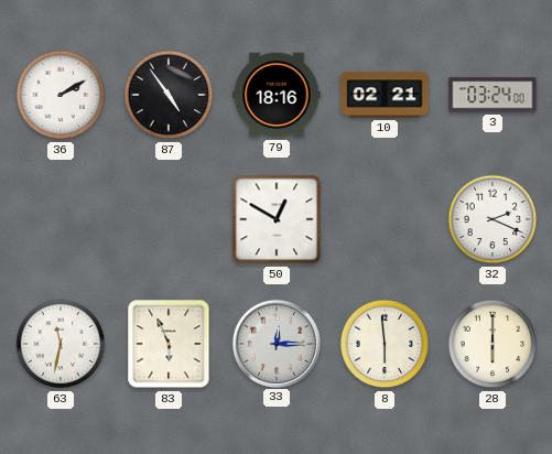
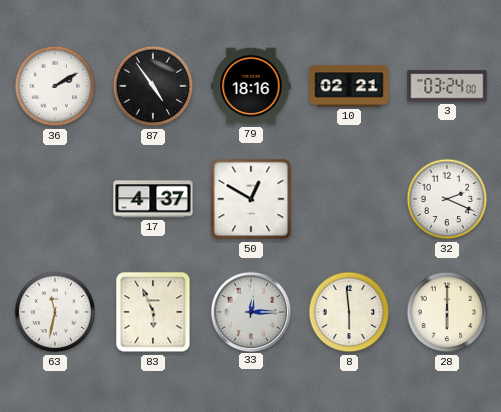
17: none -> 4:37 (153, 199)
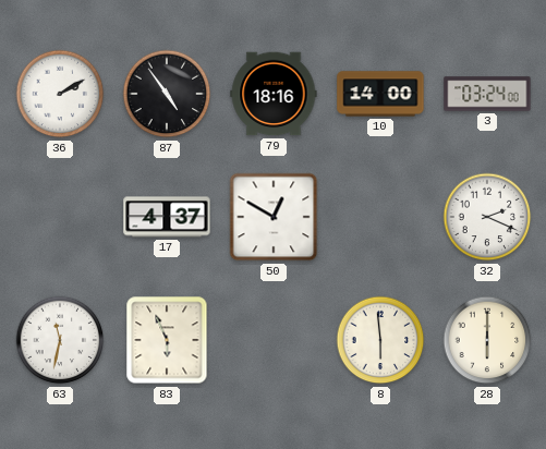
10: 02:21 -> 14:00 (380, 94)
33: 12:15 -> none (251, 311)
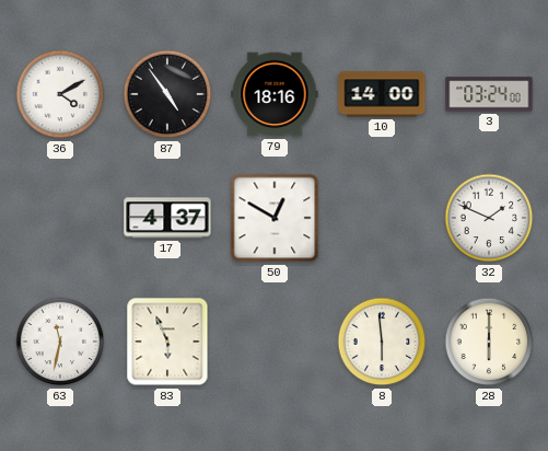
36: 2:10 -> 4:10 (60, 94)
32: 2:19 -> 1:49 (489, 218)
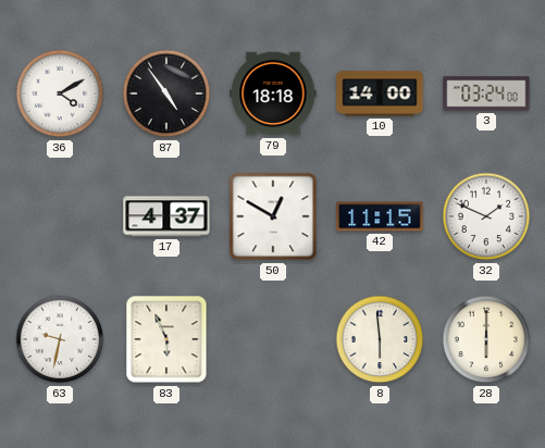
79: 18:16 -> 18:18 (273, 94)
42: none -> 11:15 (380, 216)
63: 11:32 -> 9:32 (60, 339)
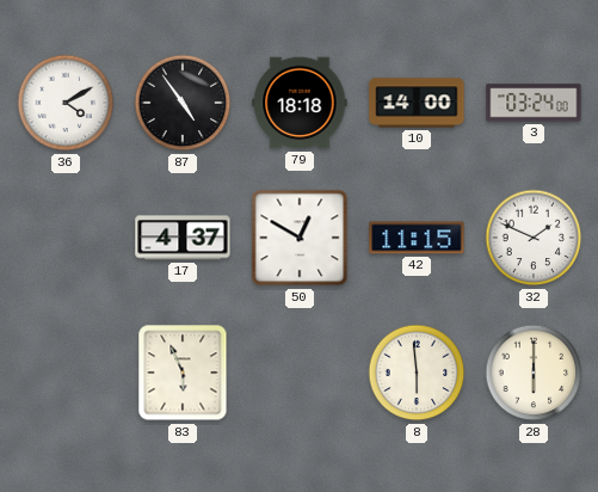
63: 9:32 -> none (60, 339)
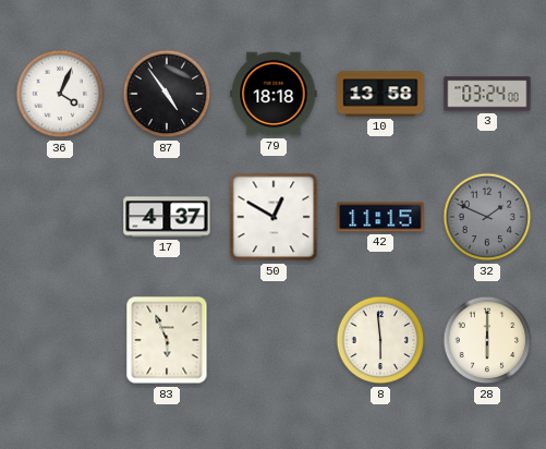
36: 4:10 -> 4:04 (60, 94)
10: 14:00 -> 13:58 (380, 94)
32 dial: white -> grey (487, 217)
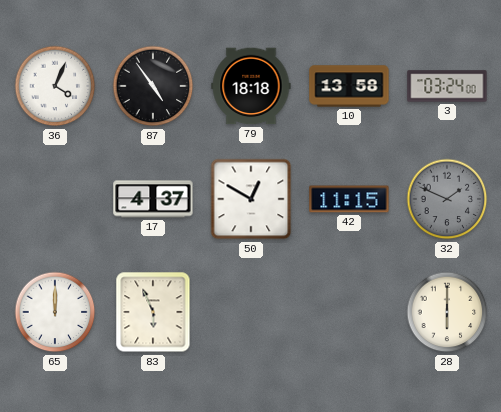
65: none -> 12:00 (55, 312)
8: 5:59 -> none (380, 340)
